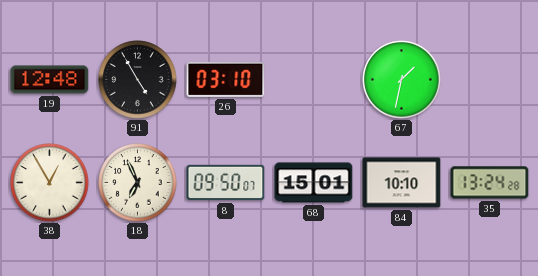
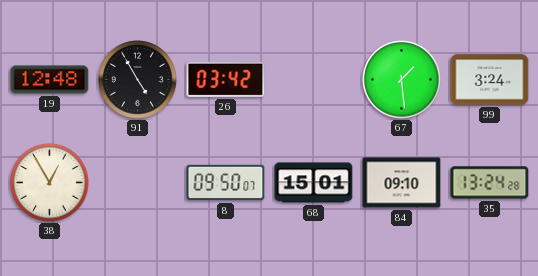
26: 03:10 -> 03:42 (226, 79)
67: 1:32 -> 1:29 (402, 80)
99: none -> 3:24 (490, 80)
18: 6:56 -> none (138, 183)
84: 10:10 -> 09:10 (402, 183)
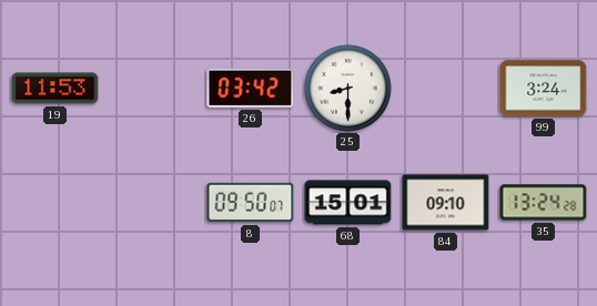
19: 12:48 -> 11:53 (55, 89)
91: 4:55 -> none (138, 80)
25: none -> 8:30 (348, 89)
67: 1:29 -> none (402, 80)
38: 12:55 -> none (50, 183)
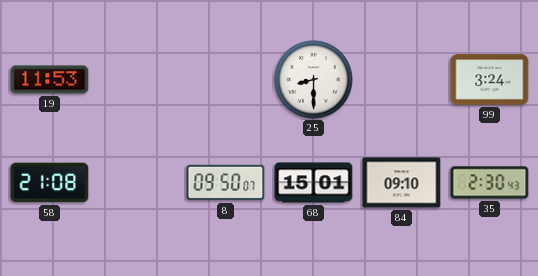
26: 03:42 -> none (251, 88)
58: none -> 21:08 (50, 183)
35: 13:24 -> 2:30 (490, 183)
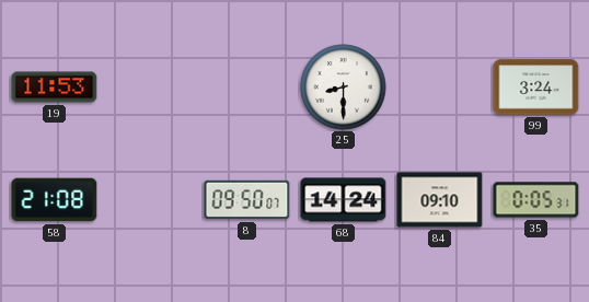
68: 15:01 -> 14:24 (344, 200)
35: 2:30 -> 0:05 (536, 200)
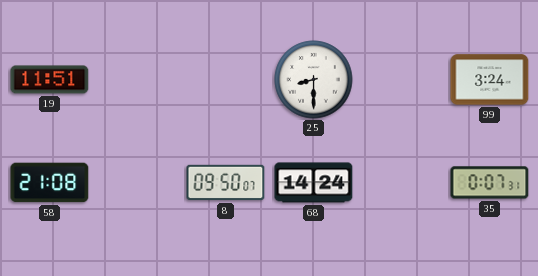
19: 11:53 -> 11:51 (50, 80)
84: 09:10 -> none (440, 200)
35: 0:05 -> 0:07 (490, 183)
